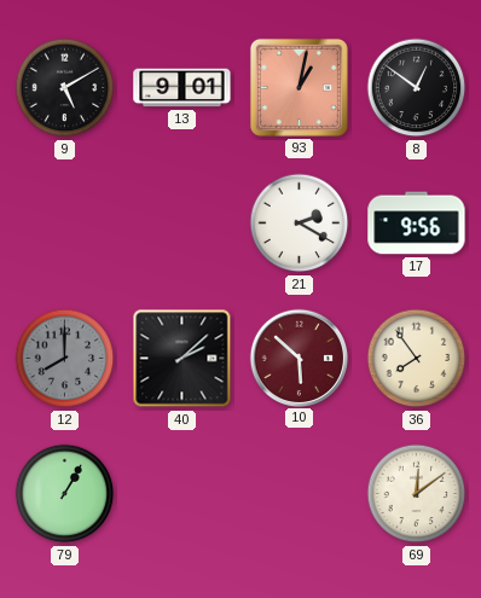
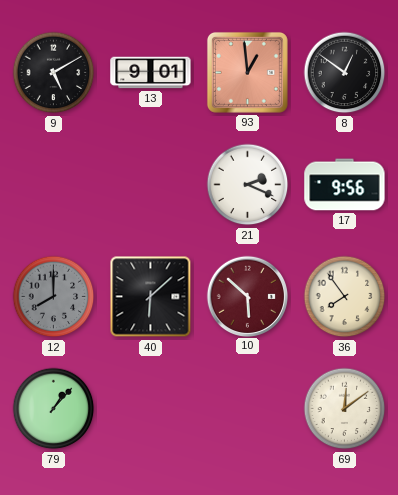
93: 1:02 -> 12:59 (247, 72)
21: 2:20 -> 2:19 (248, 185)
40: 2:08 -> 6:08 (151, 297)
79: 1:05 -> 1:07 (54, 409)
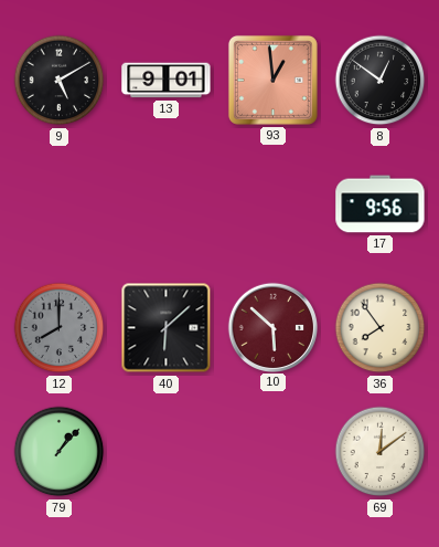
21: 2:19 -> none (248, 185)
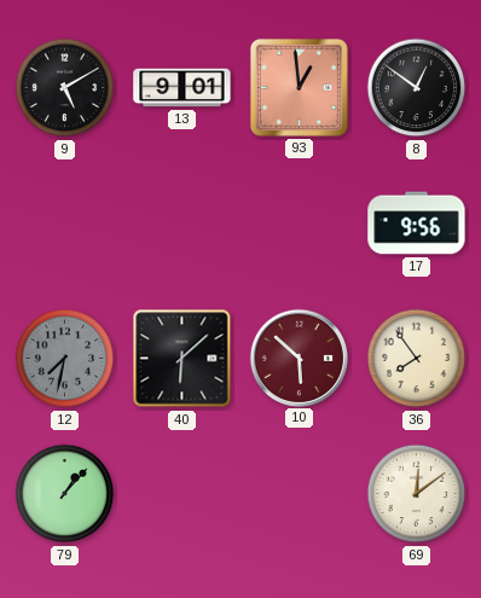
12: 8:00 -> 7:32 (65, 359)
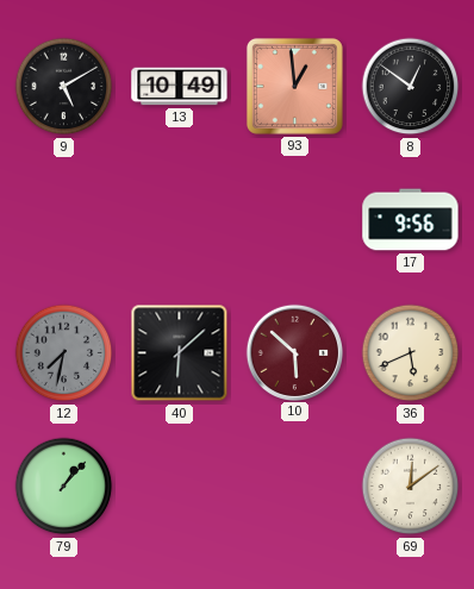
13: 9:01 -> 10:49 (180, 87)
36: 7:54 -> 5:41 (411, 353)
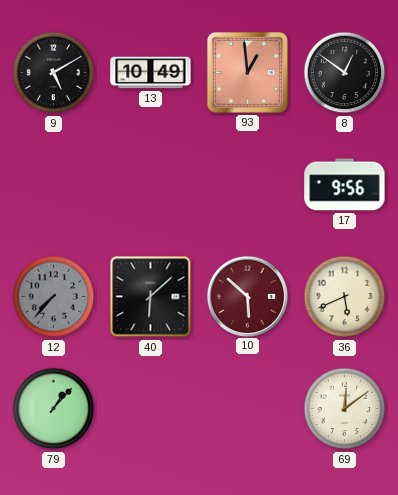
12: 7:32 -> 7:37 (54, 297)
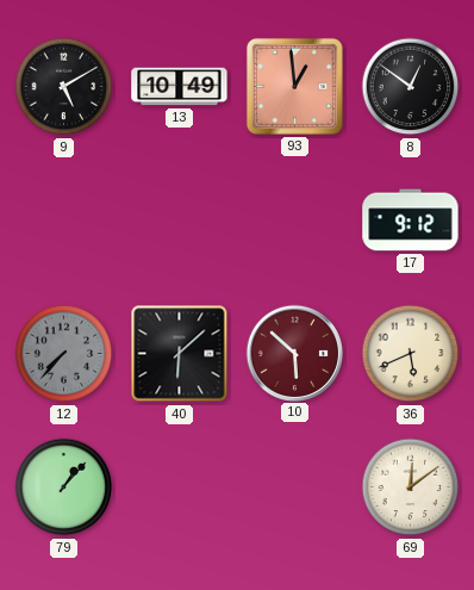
17: 9:56 -> 9:12 (411, 221)
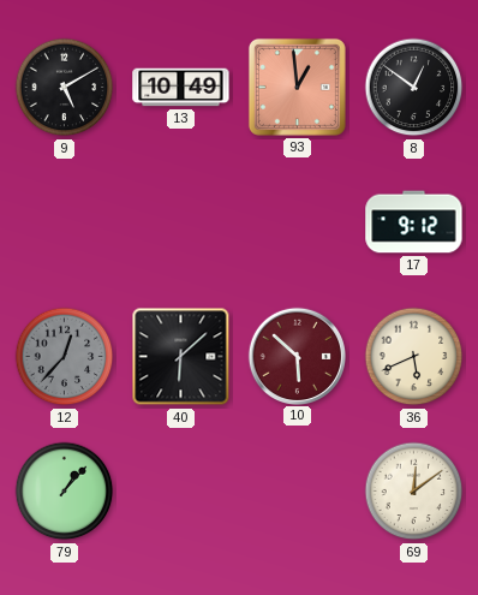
12: 7:37 -> 12:37 (65, 357)
